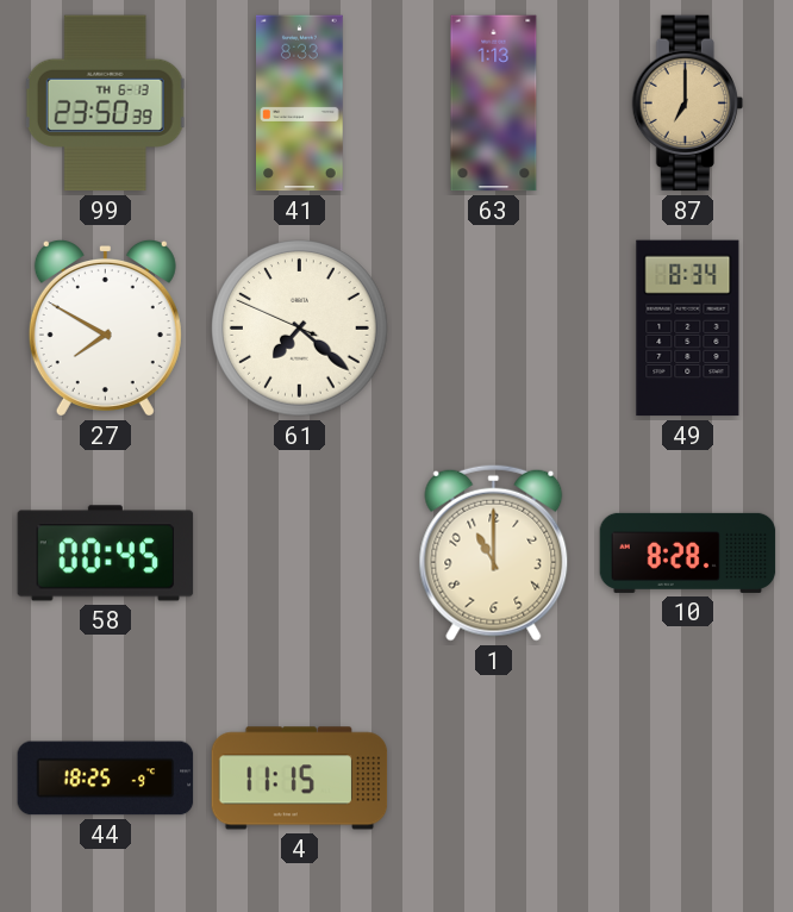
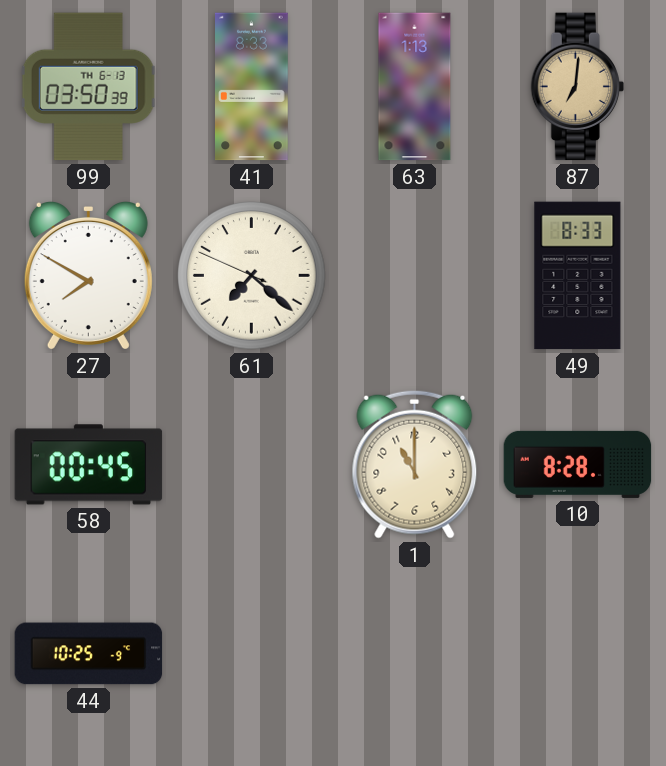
99: 23:50 -> 03:50 (89, 87)
87: 7:00 -> 7:01 (577, 87)
49: 8:34 -> 8:33 (578, 276)
44: 18:25 -> 10:25 (89, 654)
4: 11:15 -> none (300, 779)
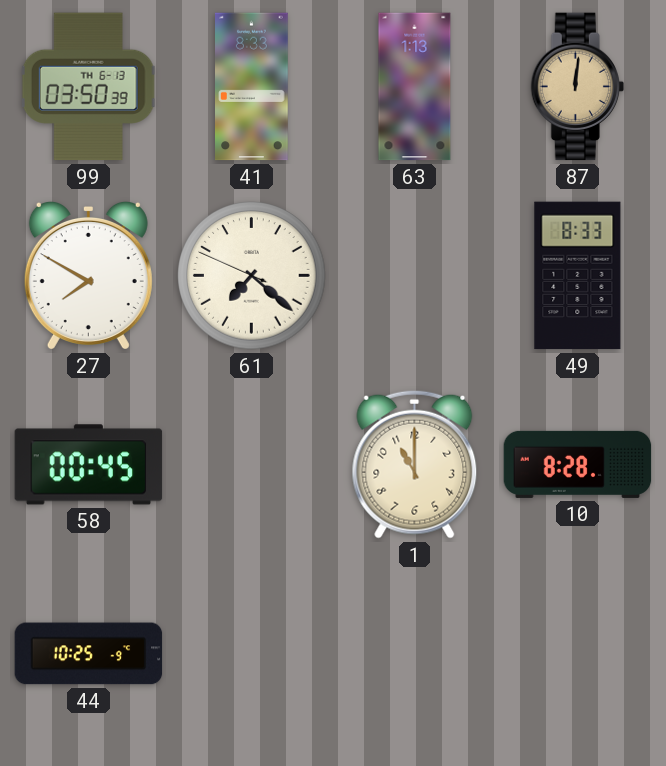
87: 7:01 -> 12:01 (577, 87)
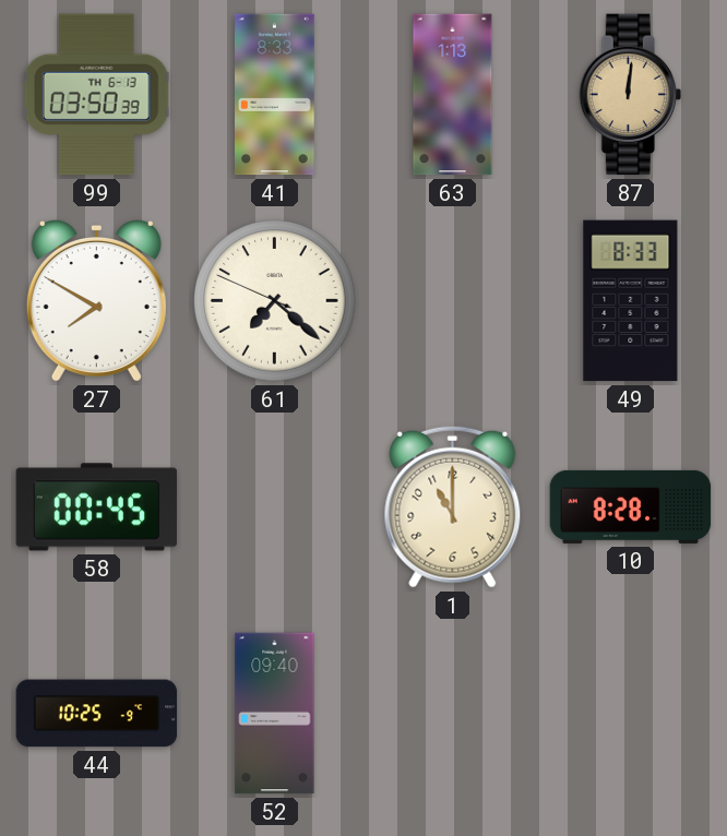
52: none -> 09:40 (275, 714)
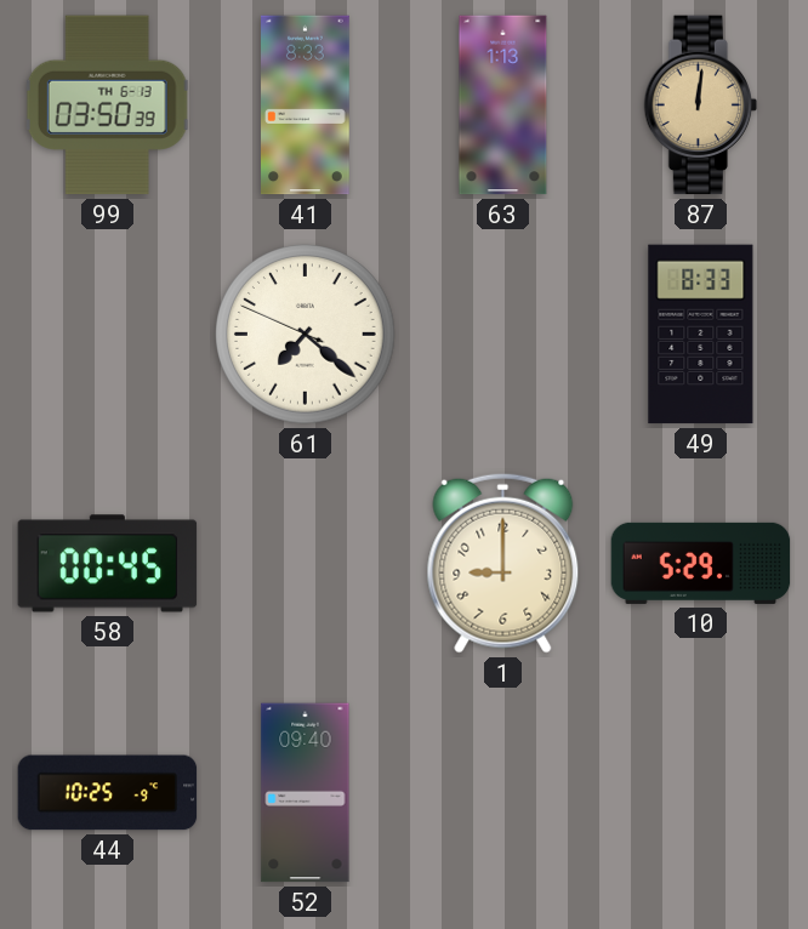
27: 7:50 -> none (96, 300)
1: 11:00 -> 9:00 (503, 563)
10: 8:28 -> 5:29 (701, 563)
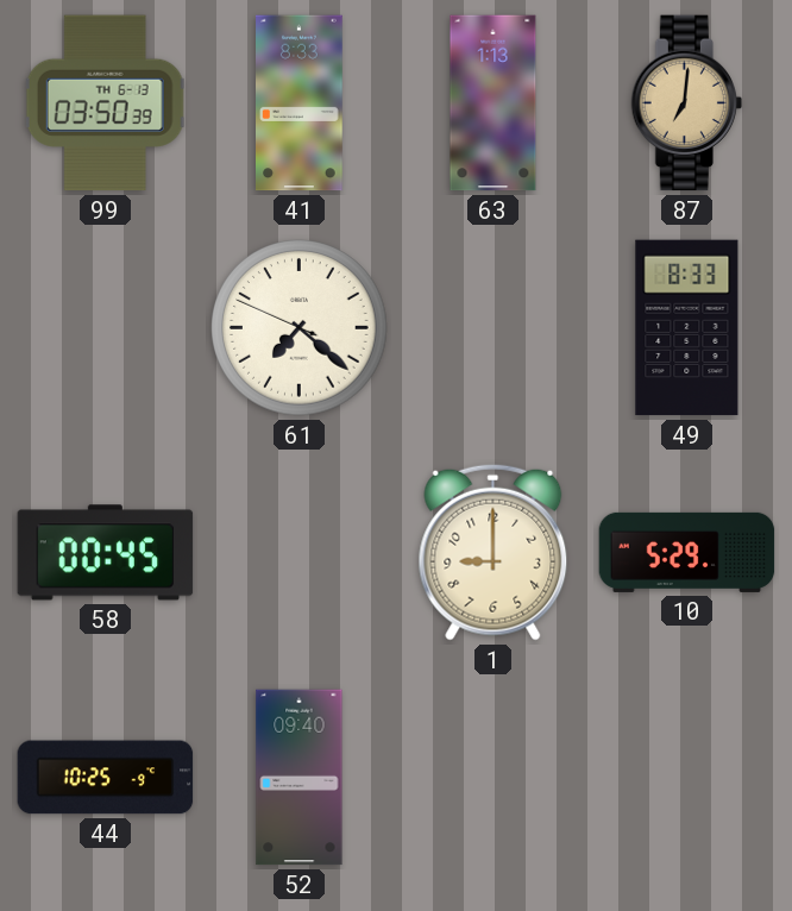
87: 12:01 -> 7:01 (686, 103)
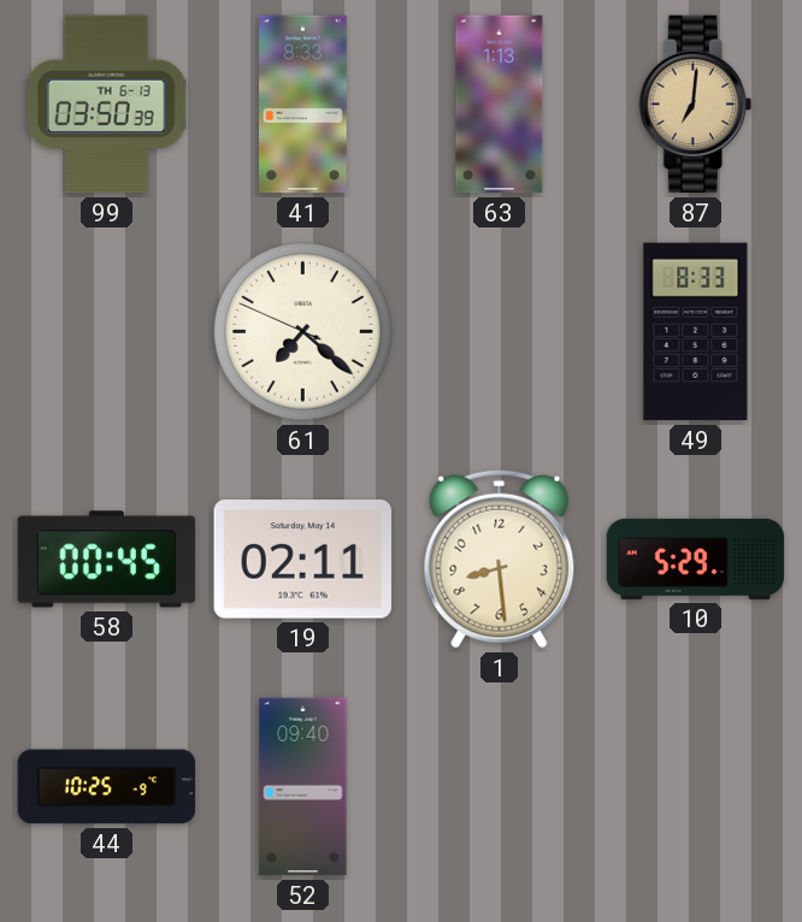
19: none -> 02:11 (303, 560)
1: 9:00 -> 8:29 (500, 558)
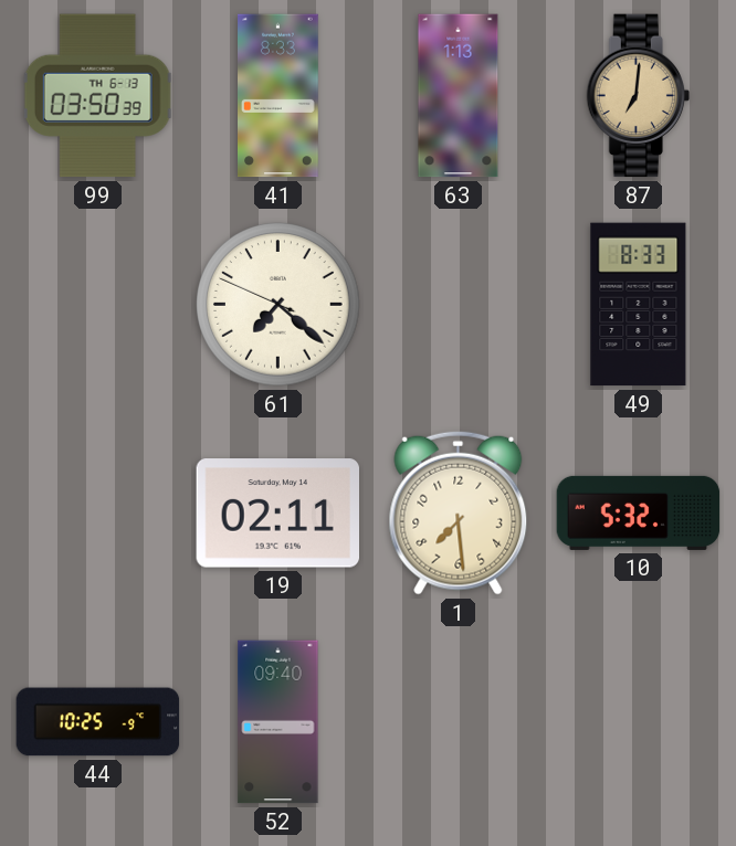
58: 00:45 -> none (107, 560)
1: 8:29 -> 7:29 (459, 512)
10: 5:29 -> 5:32 (639, 512)
